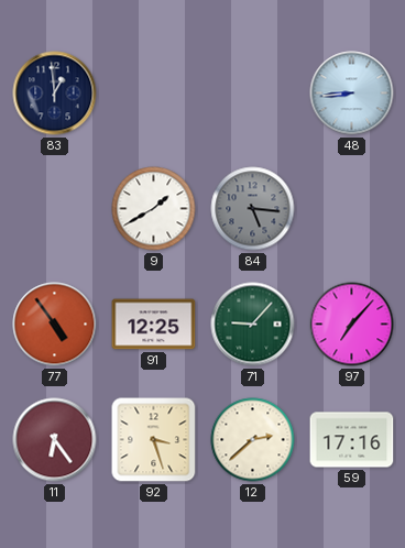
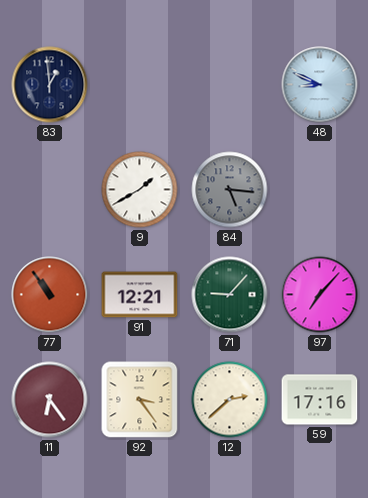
48: 8:44 -> 8:49 (320, 85)
77: 4:54 -> 10:54 (50, 295)
91: 12:25 -> 12:21 (140, 295)
92: 3:27 -> 3:24 (140, 400)
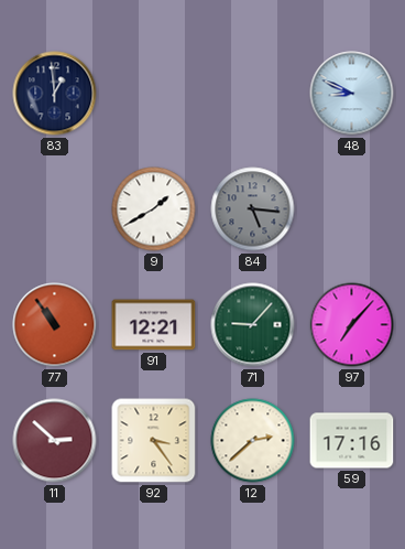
11: 6:24 -> 2:52 (55, 441)
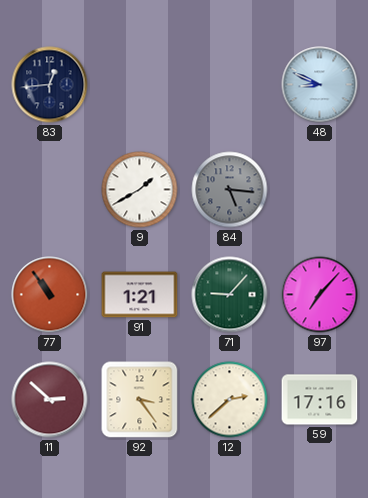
83: 12:59 -> 12:44 (50, 85)
91: 12:21 -> 1:21 (140, 295)
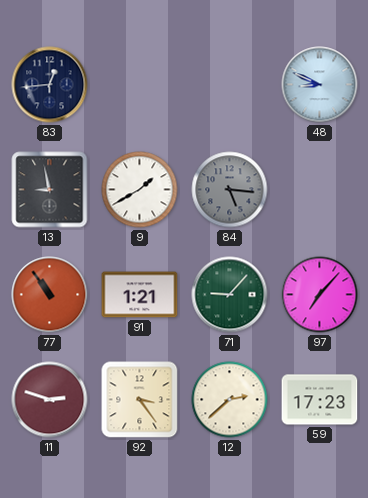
13: none -> 8:58 (50, 190)
11: 2:52 -> 2:48 (50, 400)
59: 17:16 -> 17:23 (320, 400)
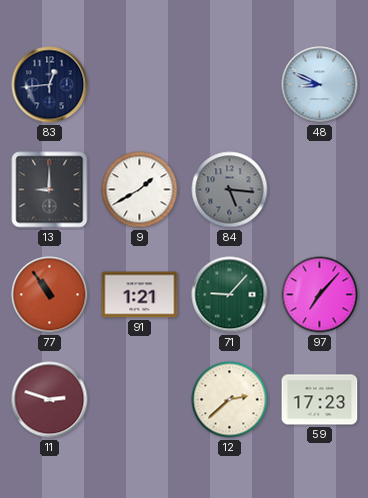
13: 8:58 -> 9:00 (50, 190)
92: 3:24 -> none (140, 400)
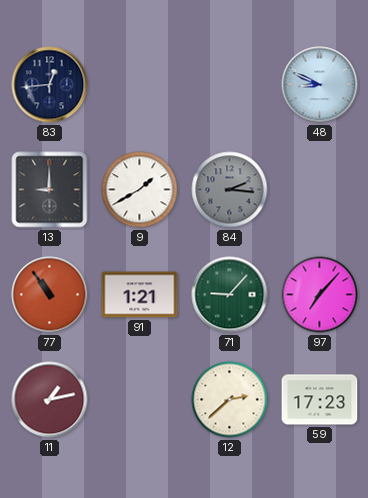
84: 5:16 -> 2:16 (230, 190)
11: 2:48 -> 1:13 (50, 400)
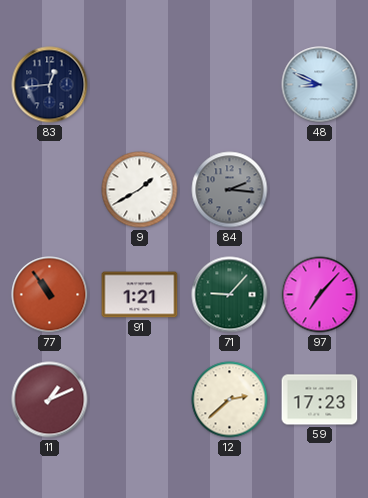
13: 9:00 -> none (50, 190)
11: 1:13 -> 1:11 (50, 400)
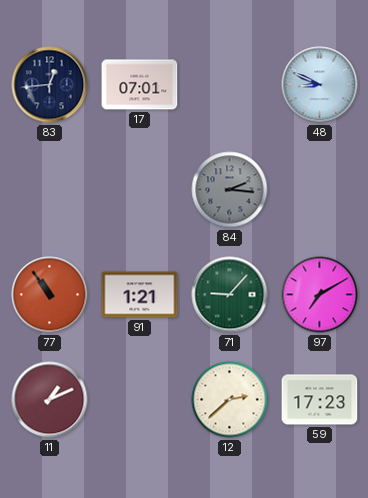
17: none -> 07:01 (140, 85)
9: 1:40 -> none (140, 190)
97: 7:07 -> 7:10 (320, 295)
